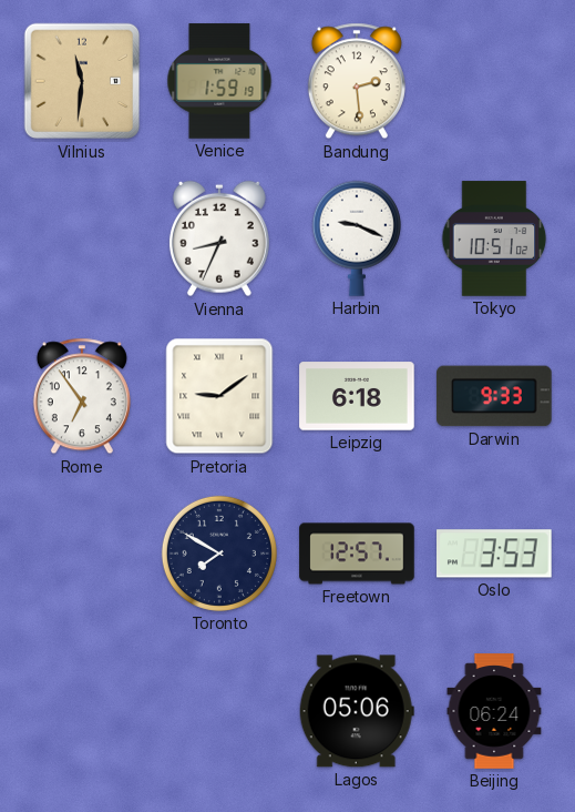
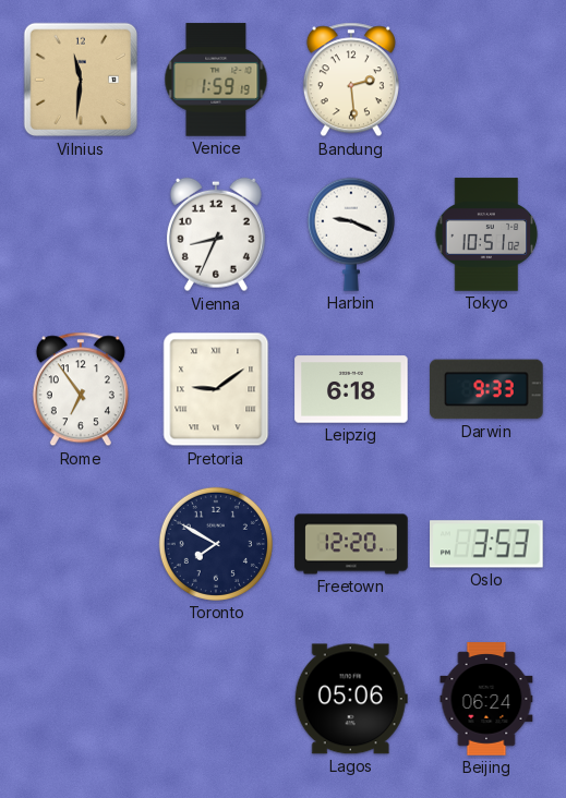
Freetown: 12:57 -> 12:20 (351, 544)
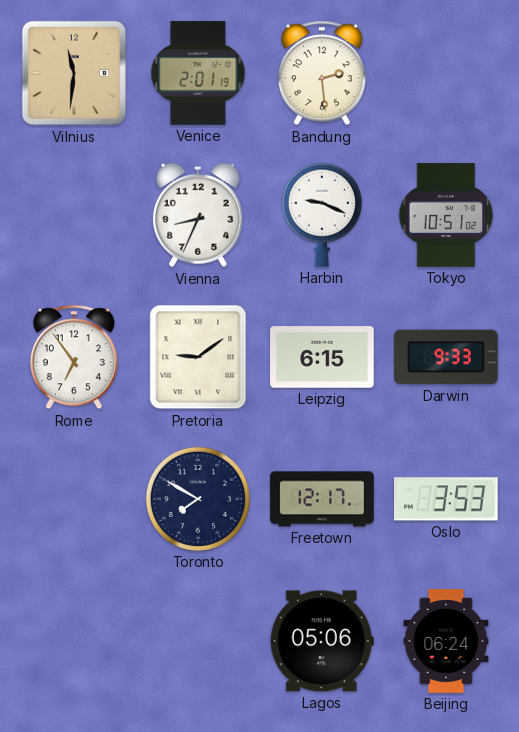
Venice: 1:59 -> 2:01 (198, 73)
Leipzig: 6:18 -> 6:15 (322, 357)
Freetown: 12:20 -> 12:17 (322, 499)
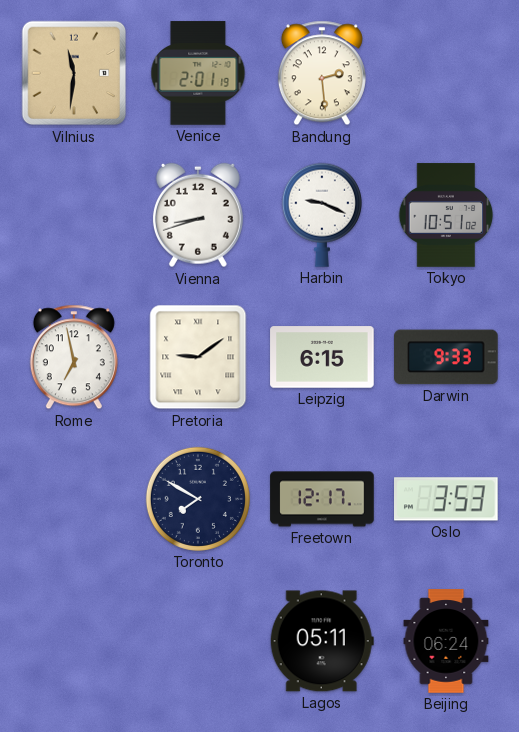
Vienna: 8:34 -> 8:42 (198, 215)
Rome: 6:54 -> 6:58 (74, 357)
Lagos: 05:06 -> 05:11 (322, 641)
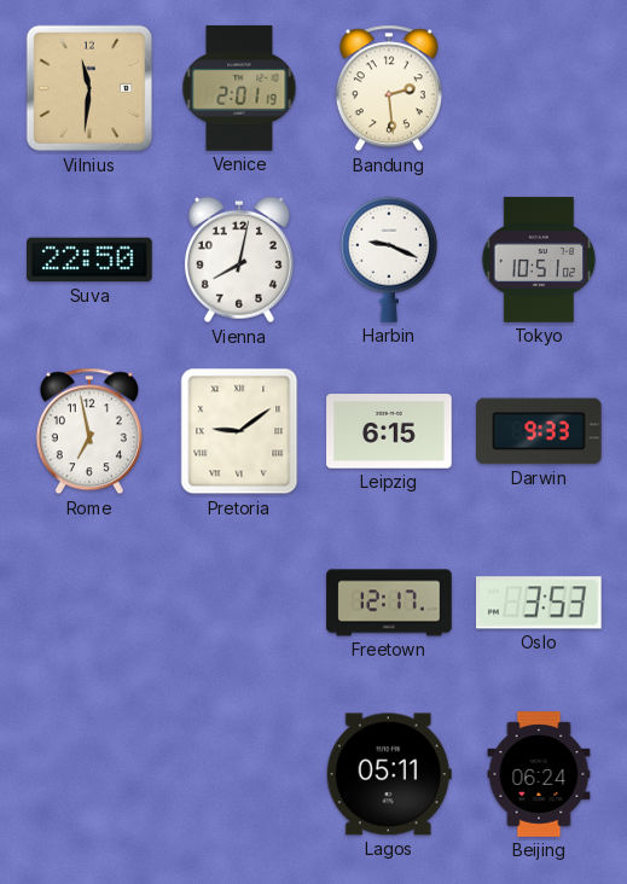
Suva: none -> 22:50 (89, 260)
Vienna: 8:42 -> 8:02 (239, 260)
Toronto: 7:50 -> none (198, 499)
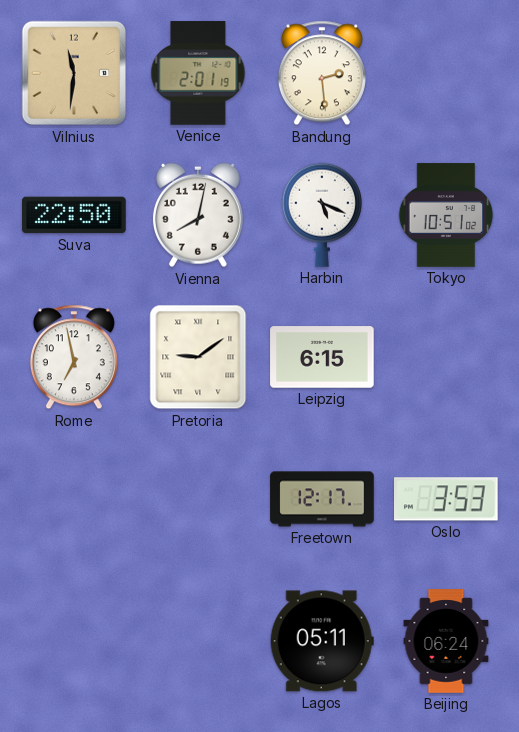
Harbin: 9:19 -> 5:19 (322, 215)
Darwin: 9:33 -> none (539, 431)
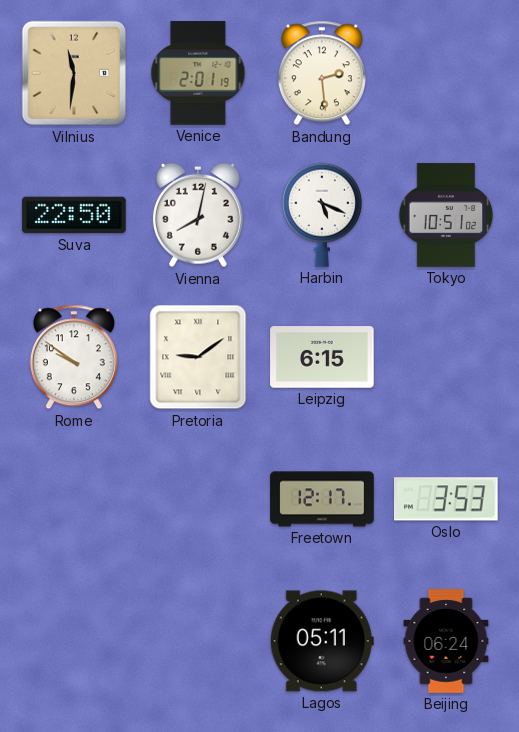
Rome: 6:58 -> 9:51 (74, 357)
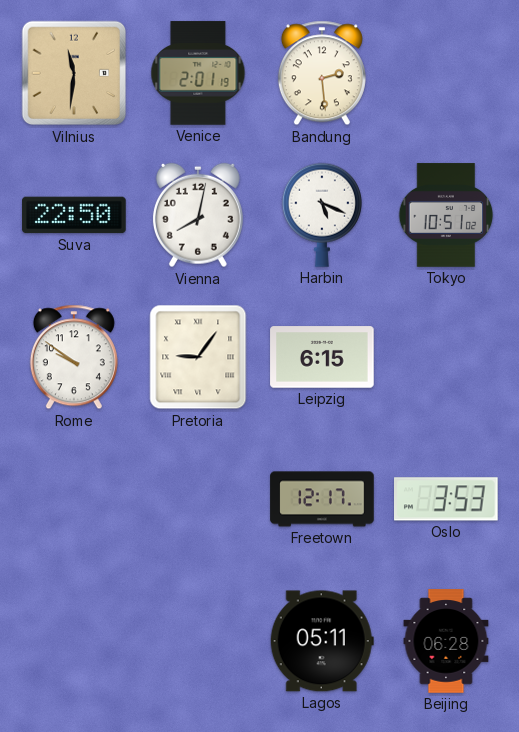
Pretoria: 9:09 -> 9:06 (198, 357)
Beijing: 06:24 -> 06:28 (446, 641)
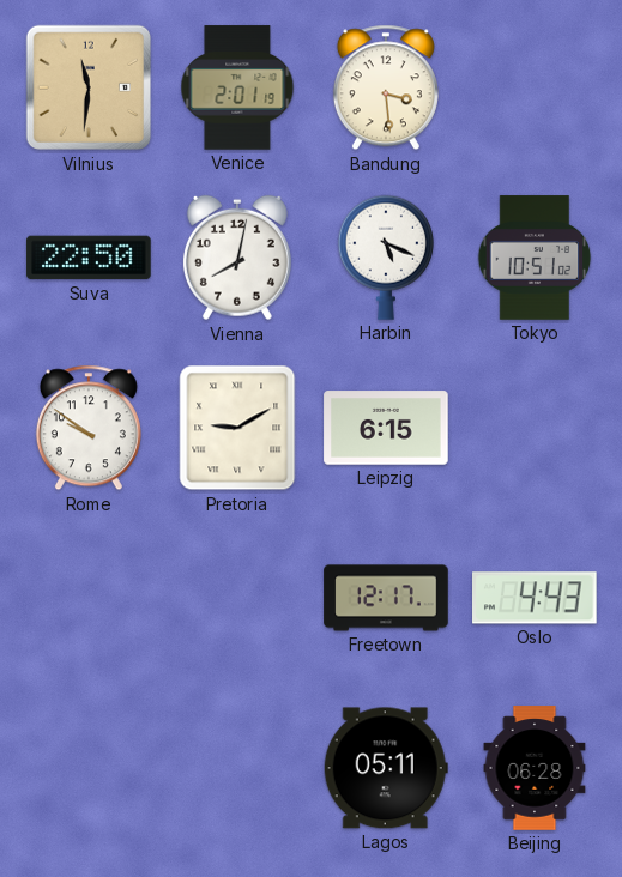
Bandung: 2:29 -> 3:29 (386, 87)
Pretoria: 9:06 -> 9:10 (237, 428)
Oslo: 3:53 -> 4:43 (536, 598)
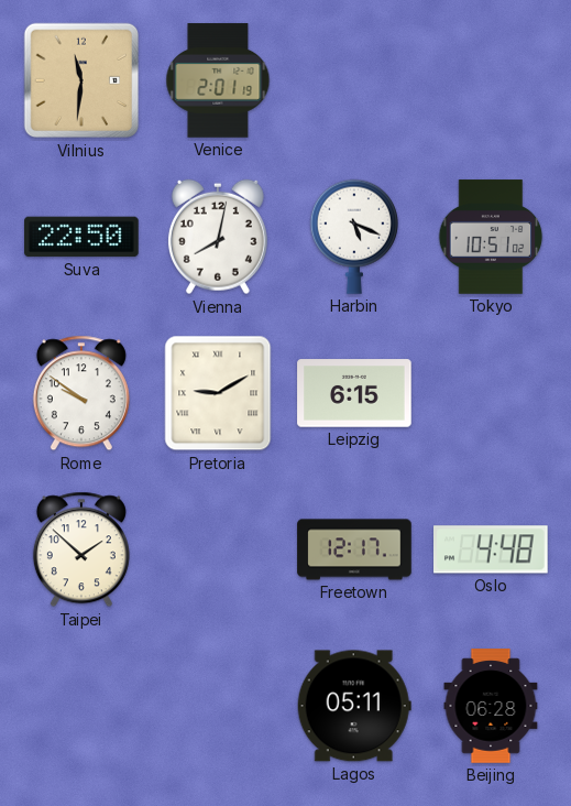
Bandung: 3:29 -> none (386, 87)
Taipei: none -> 1:52 (81, 549)
Oslo: 4:43 -> 4:48 (492, 549)
